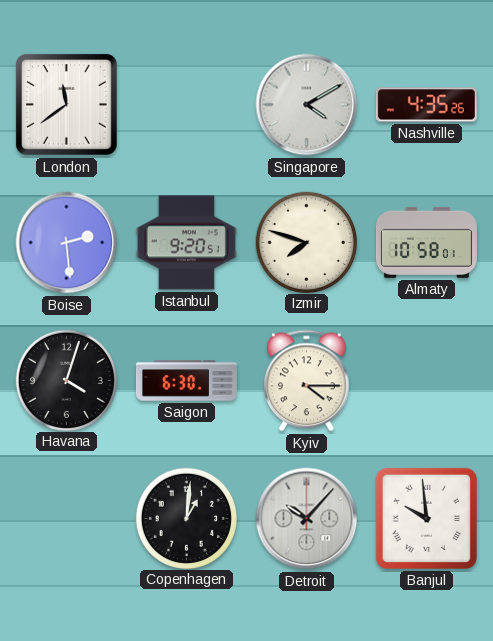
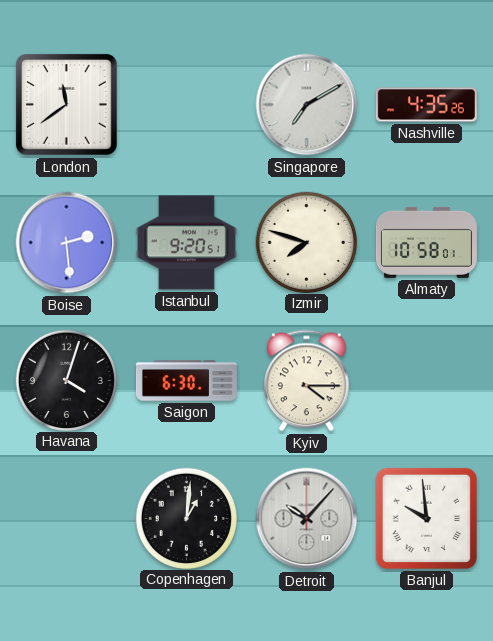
Singapore: 4:10 -> 7:10 (307, 105)
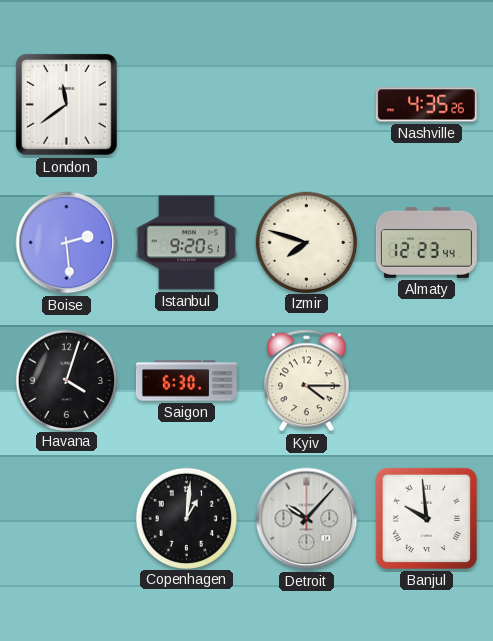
Singapore: 7:10 -> none (307, 105)
Almaty: 10:58 -> 12:23 (426, 242)
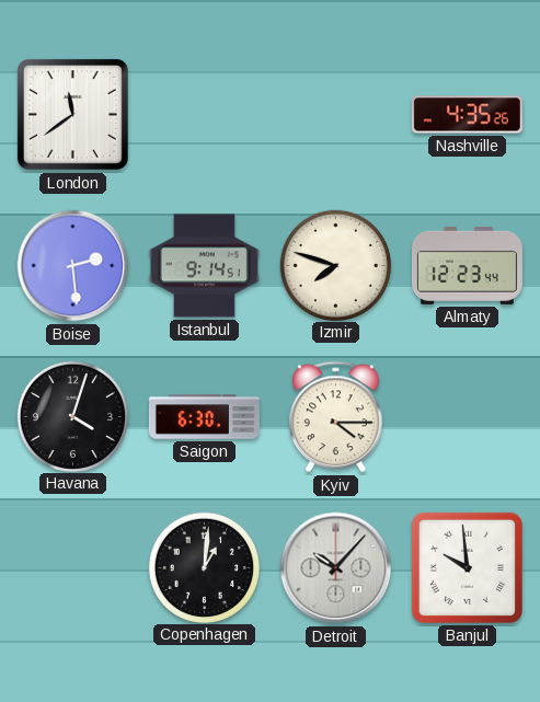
Istanbul: 9:20 -> 9:14 (204, 266)
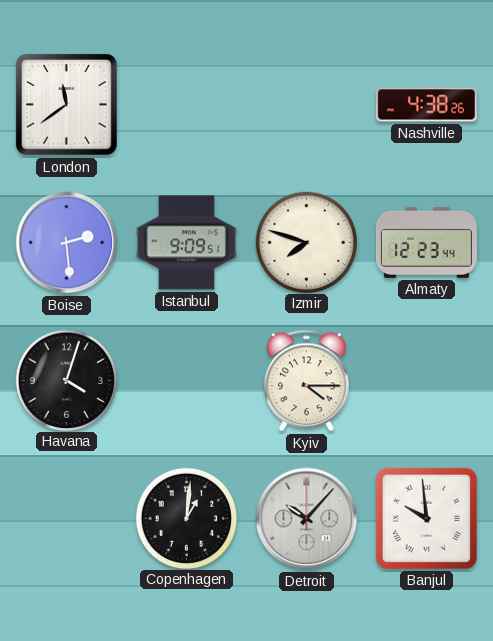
Nashville: 4:35 -> 4:38 (426, 105)
Istanbul: 9:14 -> 9:09 (186, 243)
Saigon: 6:30 -> none (204, 417)
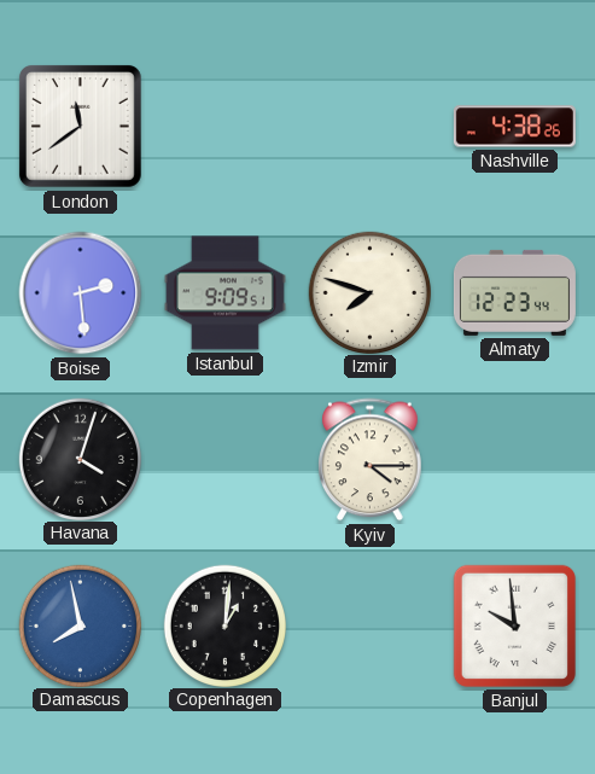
Damascus: none -> 7:58 (80, 625)
Detroit: 10:07 -> none (307, 519)
